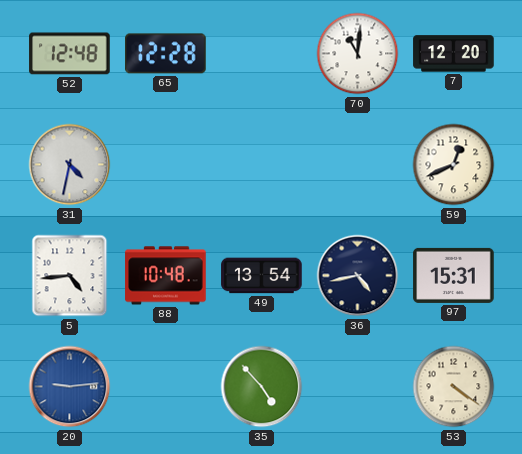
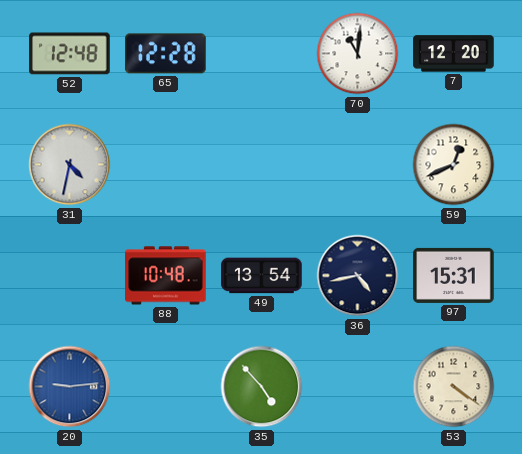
5: 4:44 -> none (70, 276)
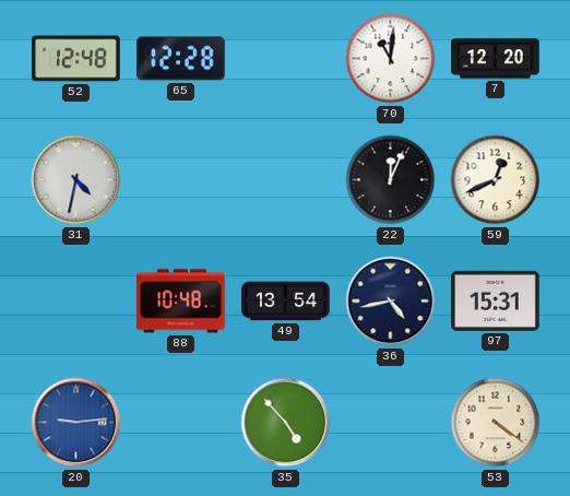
22: none -> 12:04 (391, 180)
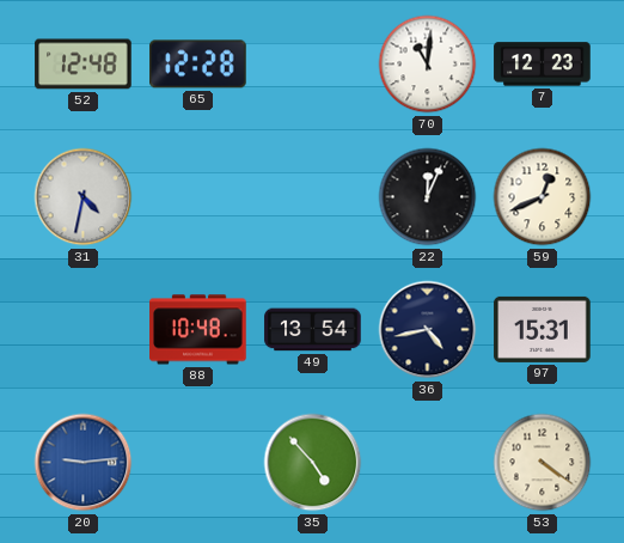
7: 12:20 -> 12:23 (543, 65)
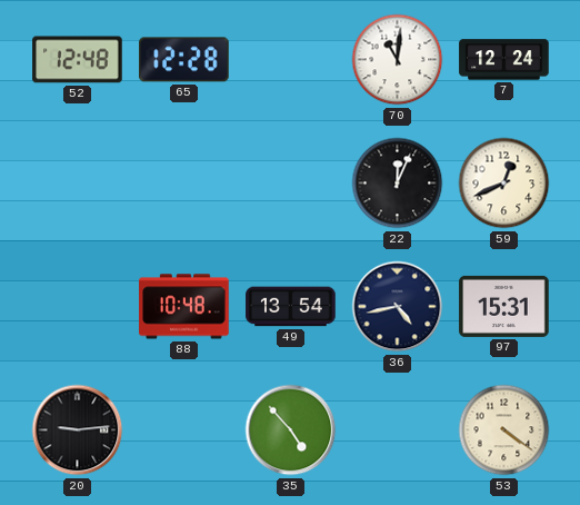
7: 12:23 -> 12:24 (504, 60)
31: 4:32 -> none (84, 197)
20 dial: blue -> black (78, 430)
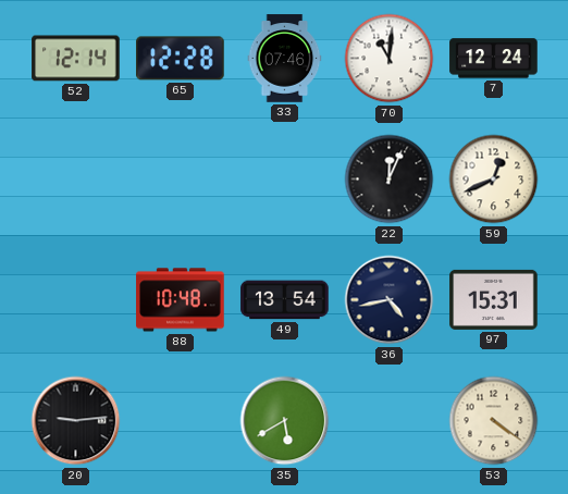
52: 12:48 -> 12:14 (76, 59)
33: none -> 07:46 (285, 59)
35: 4:53 -> 5:40 (285, 421)
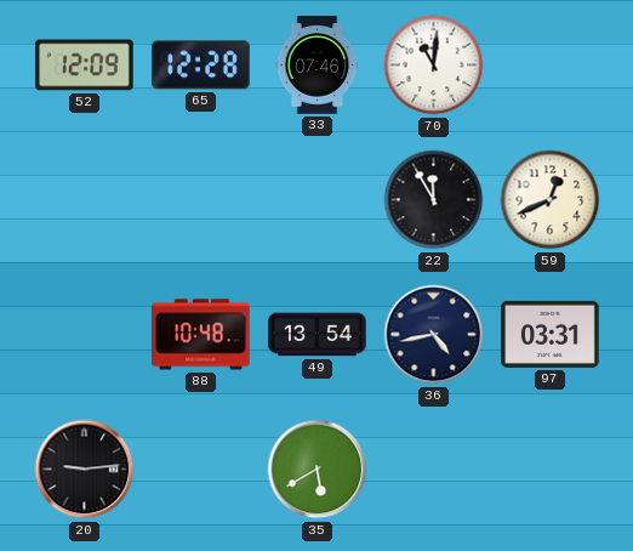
52: 12:14 -> 12:09 (85, 66)
7: 12:24 -> none (494, 59)
22: 12:04 -> 11:55 (434, 200)
97: 15:31 -> 03:31 (551, 334)
53: 4:21 -> none (494, 421)
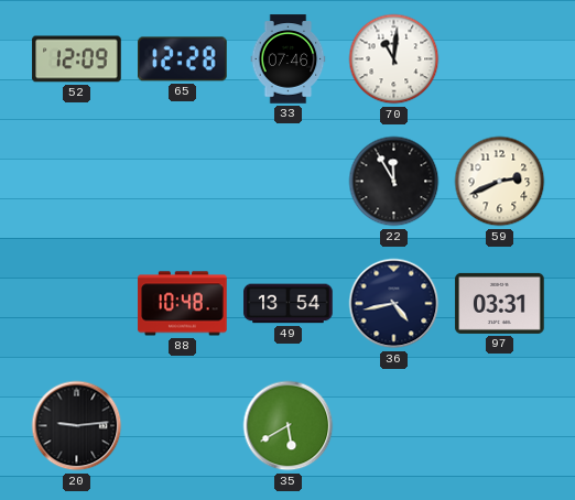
59: 12:41 -> 2:41 (500, 182)
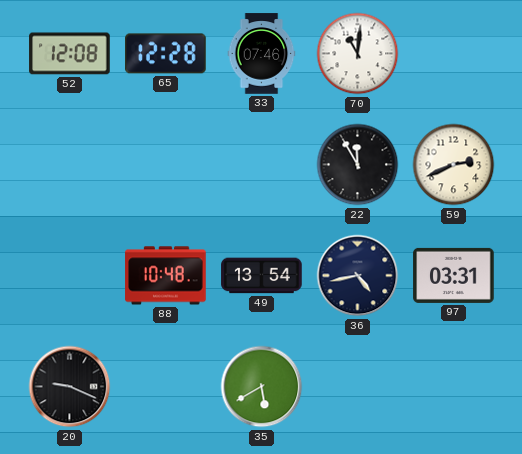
52: 12:09 -> 12:08 (70, 54)
20: 9:14 -> 9:19 (70, 387)
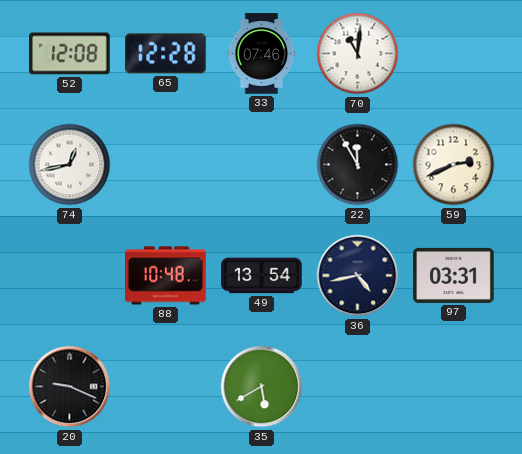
74: none -> 12:43 (70, 165)
